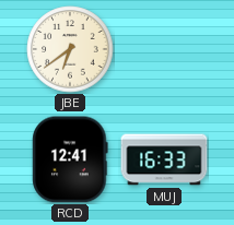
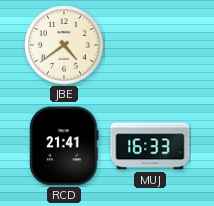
JBE: 6:39 -> 4:39 (64, 45)
RCD: 12:41 -> 21:41 (64, 146)
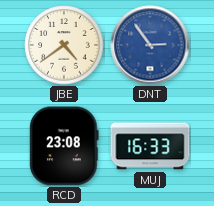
DNT: none -> 2:54 (150, 45)
RCD: 21:41 -> 23:08 (64, 146)
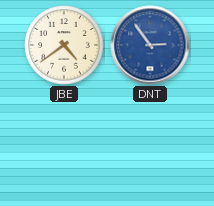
RCD: 23:08 -> none (64, 146)
MUJ: 16:33 -> none (150, 146)
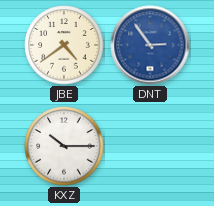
KXZ: none -> 10:15 (64, 146)
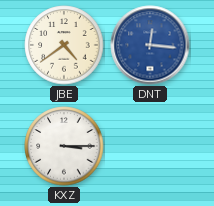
DNT: 2:54 -> 12:16 (150, 45)
KXZ: 10:15 -> 3:15 (64, 146)
